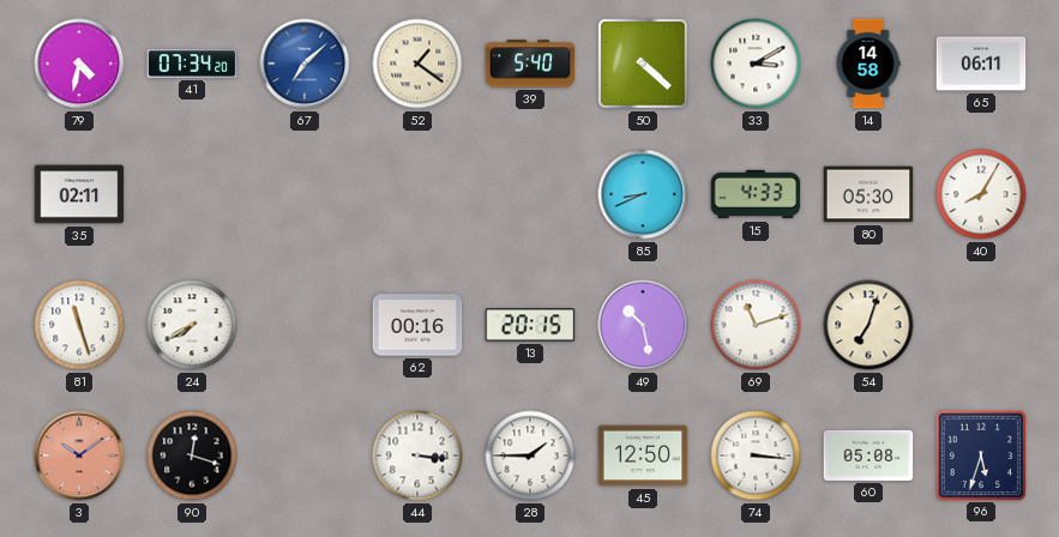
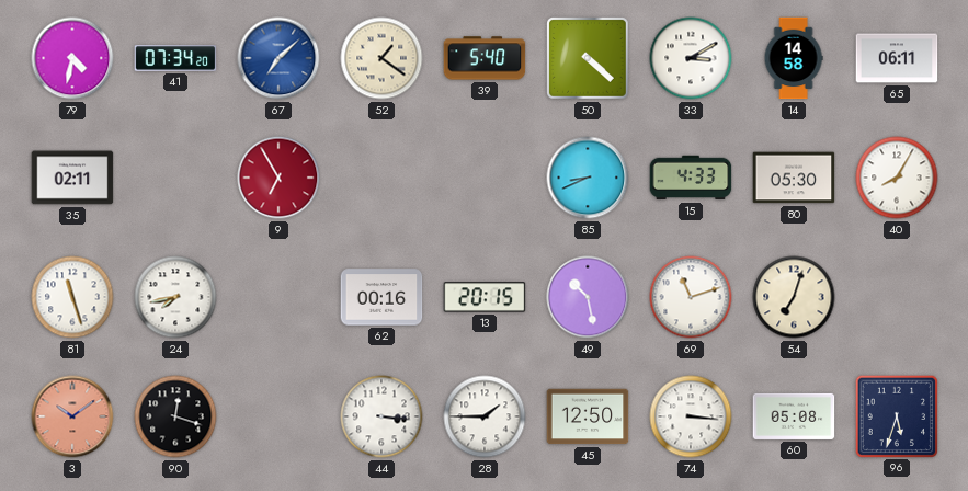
9: none -> 6:55 (278, 178)
24: 7:40 -> 7:43 (175, 297)
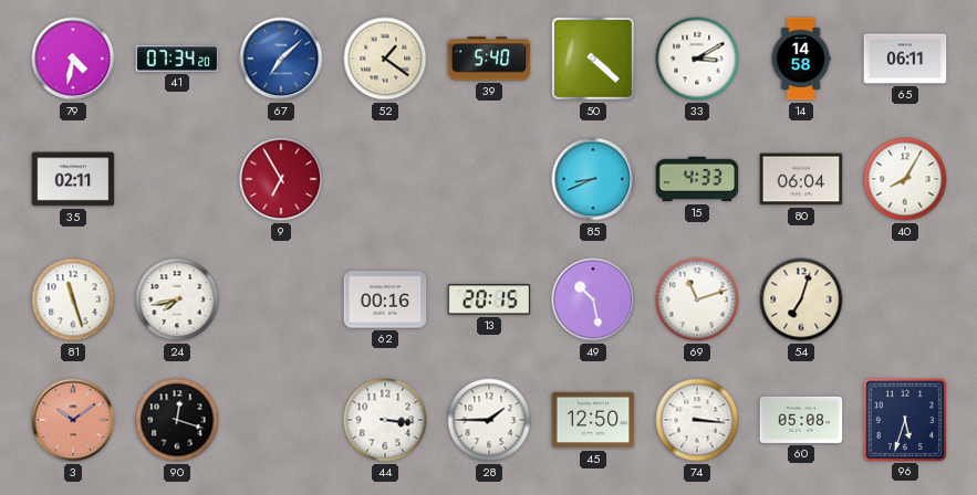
80: 05:30 -> 06:04 (801, 179)
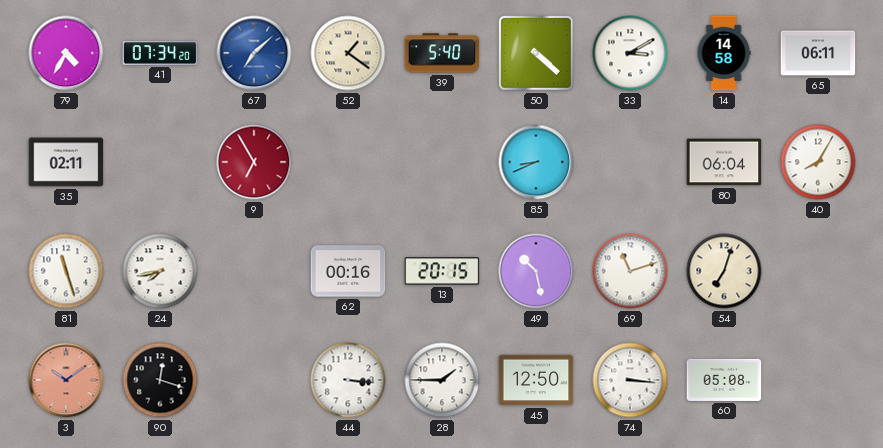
79: 4:32 -> 4:35 (66, 53)
15: 4:33 -> none (697, 179)
96: 5:33 -> none (904, 419)
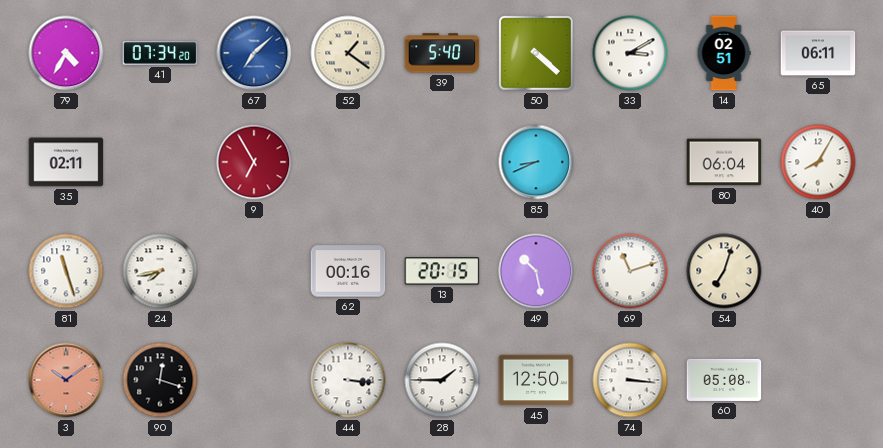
14: 14:58 -> 02:51 (724, 53)
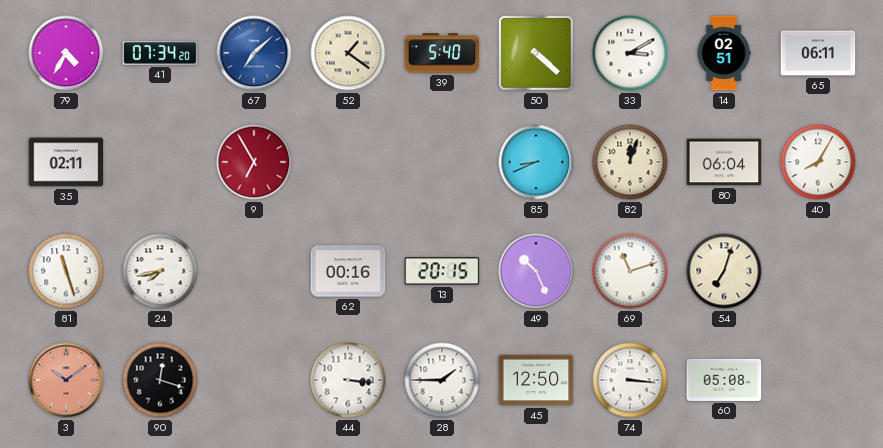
82: none -> 12:03 (630, 162)
49: 10:28 -> 10:26 (536, 271)
